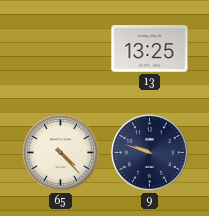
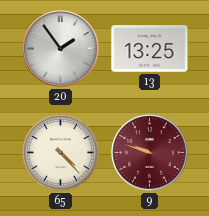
20: none -> 1:54 (61, 49)
9 dial: navy -> burgundy (150, 153)
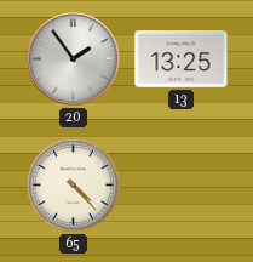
9: 9:48 -> none (150, 153)
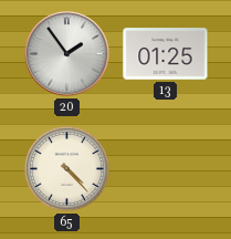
13: 13:25 -> 01:25 (166, 54)
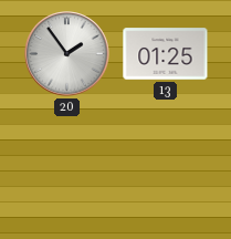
65: 4:23 -> none (66, 168)
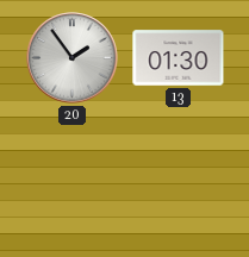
13: 01:25 -> 01:30 (179, 58)
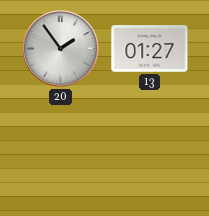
13: 01:30 -> 01:27 (150, 49)
